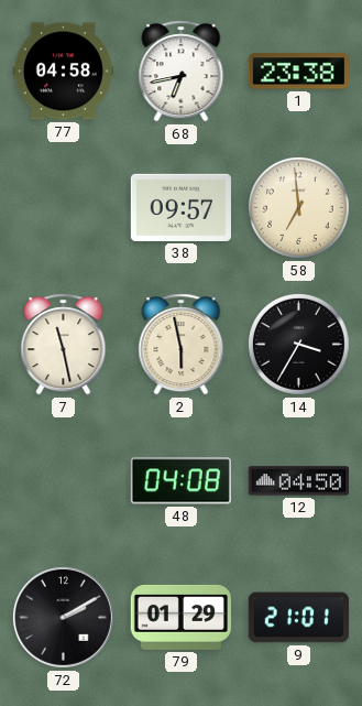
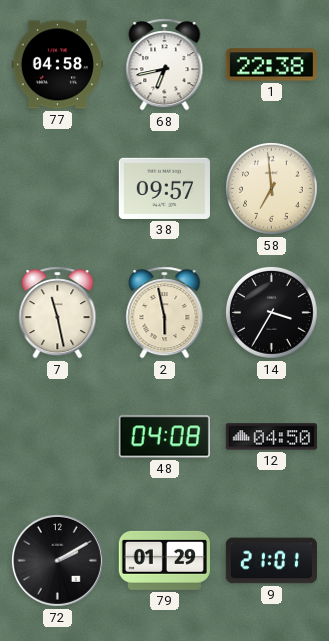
1: 23:38 -> 22:38 (271, 65)
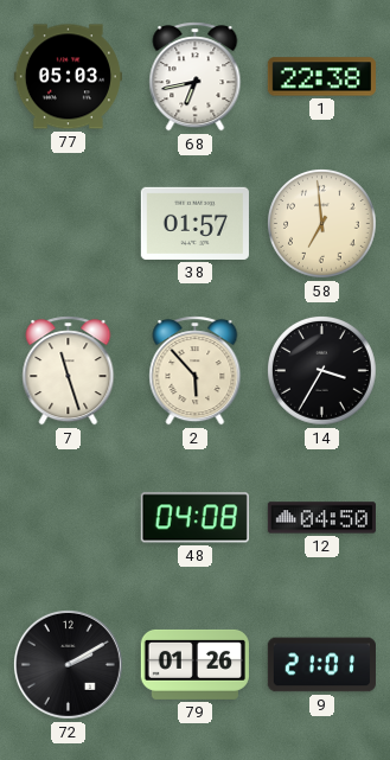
77: 04:58 -> 05:03 (68, 77)
38: 09:57 -> 01:57 (194, 223)
7: 11:28 -> 11:27 (69, 371)
2: 5:58 -> 5:53 (196, 371)
79: 01:29 -> 01:26 (194, 664)
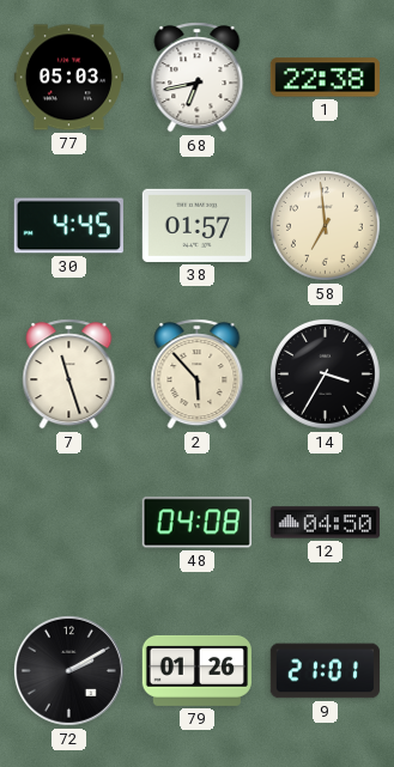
30: none -> 4:45 (68, 226)
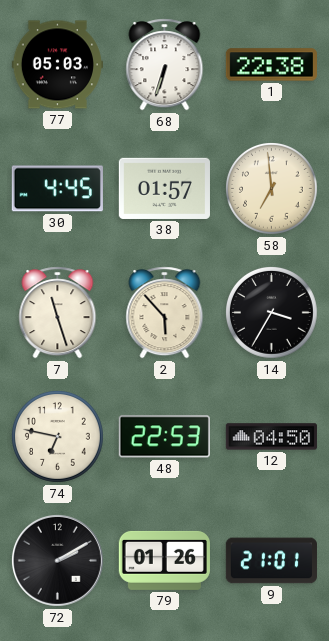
68: 6:43 -> 6:33 (165, 65)
74: none -> 6:47 (58, 437)
48: 04:08 -> 22:53 (164, 437)
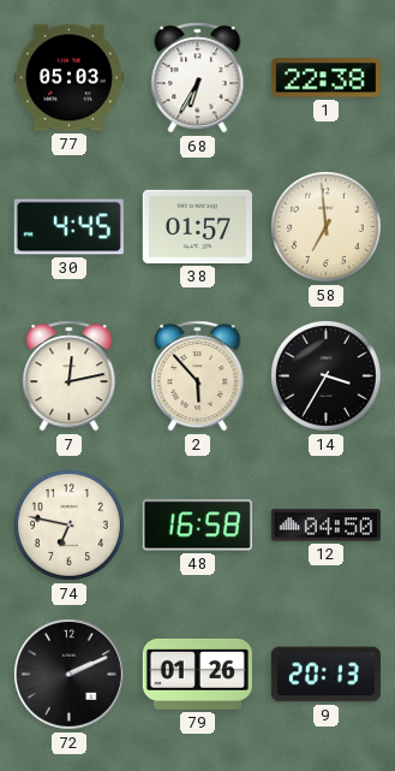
68: 6:33 -> 6:35 (198, 78)
7: 11:27 -> 12:13 (70, 376)
48: 22:53 -> 16:58 (197, 526)
72: 2:10 -> 2:11 (68, 674)
9: 21:01 -> 20:13 (325, 675)
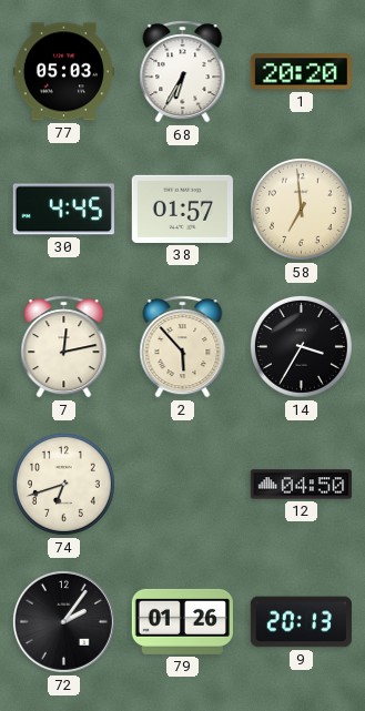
1: 22:38 -> 20:20 (301, 72)
74: 6:47 -> 6:42 (64, 485)
48: 16:58 -> none (197, 526)
72: 2:11 -> 2:06 (63, 621)
